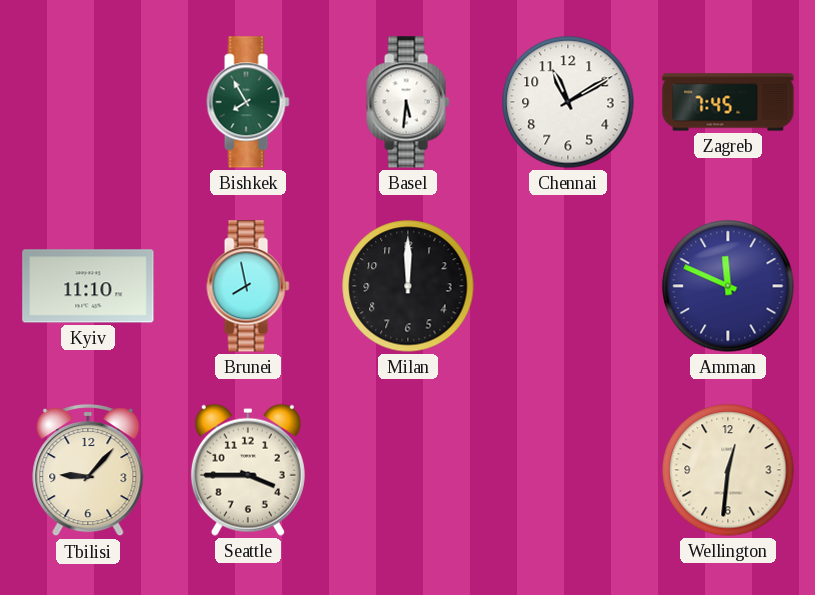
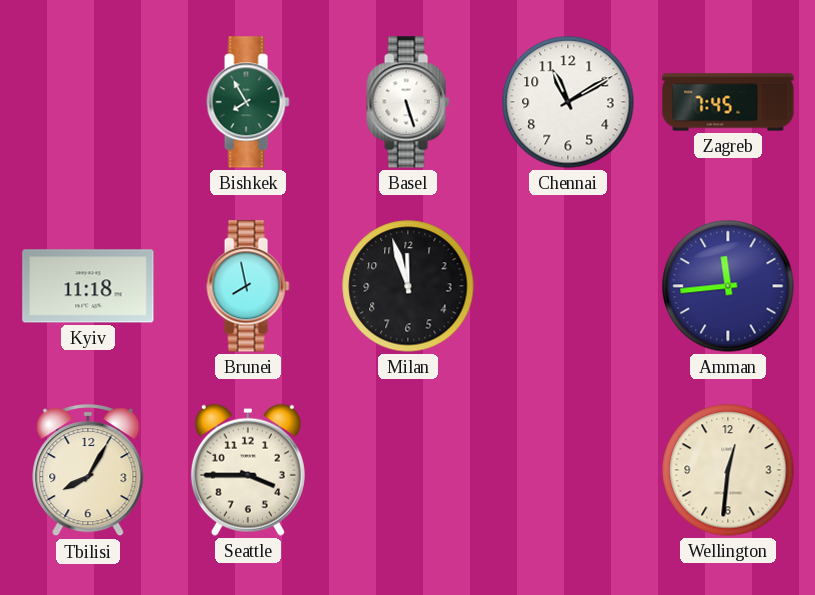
Basel: 5:31 -> 5:27 (408, 102)
Kyiv: 11:10 -> 11:18 (88, 286)
Milan: 12:00 -> 11:57 (408, 286)
Amman: 11:49 -> 11:44 (728, 286)
Tbilisi: 9:07 -> 8:05 (88, 471)
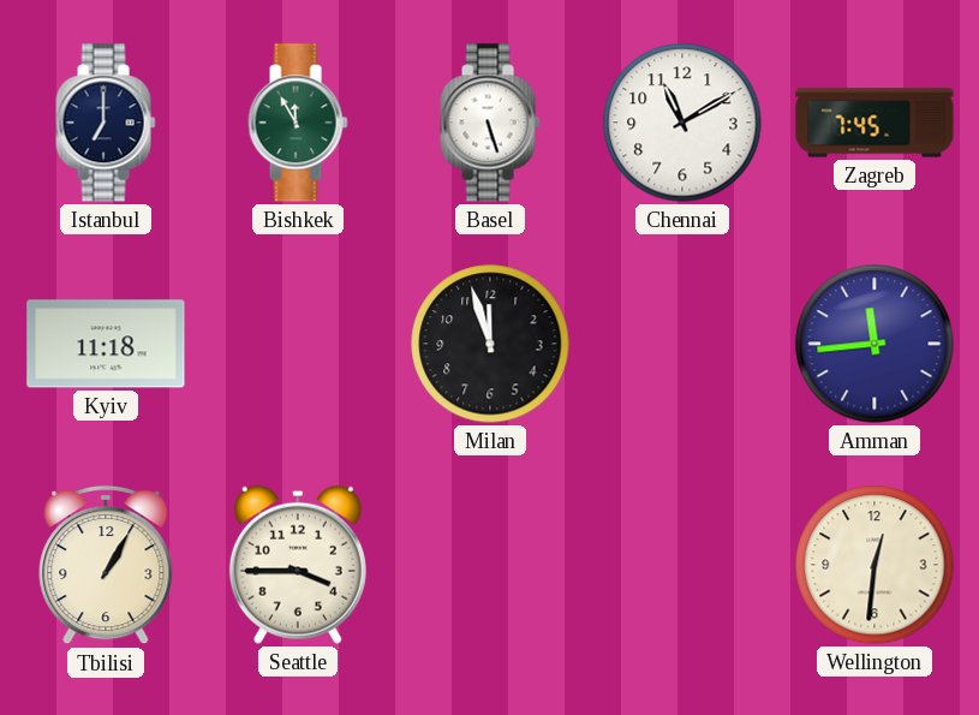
Istanbul: none -> 7:00 (106, 123)
Bishkek: 7:55 -> 11:55 (298, 123)
Brunei: 7:58 -> none (248, 286)
Tbilisi: 8:05 -> 1:05 (106, 566)
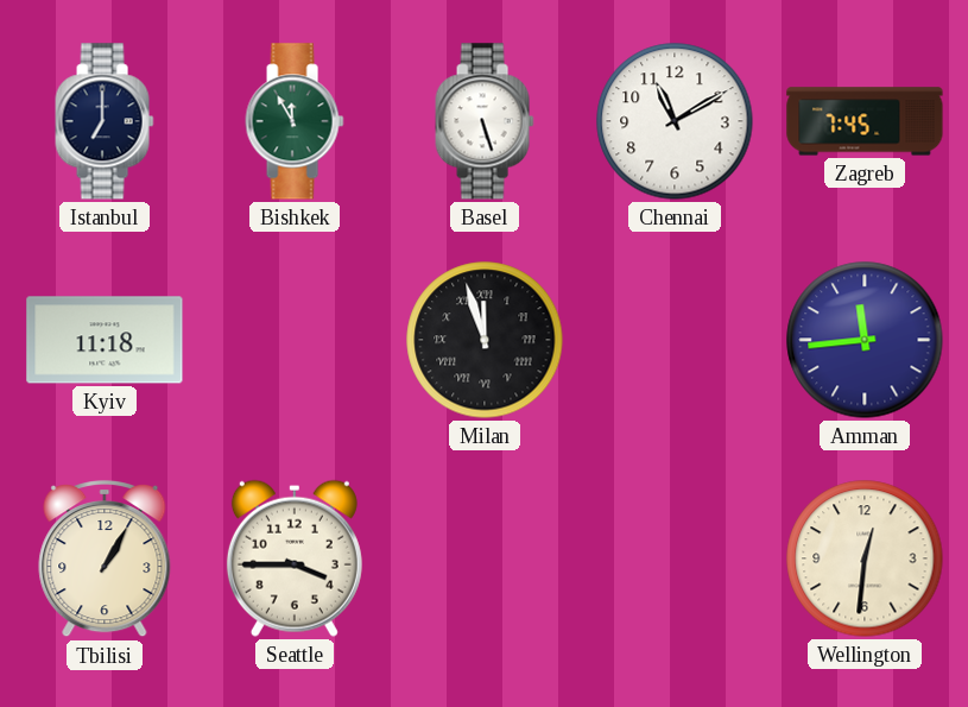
Milan numerals: Arabic -> Roman (485, 340)
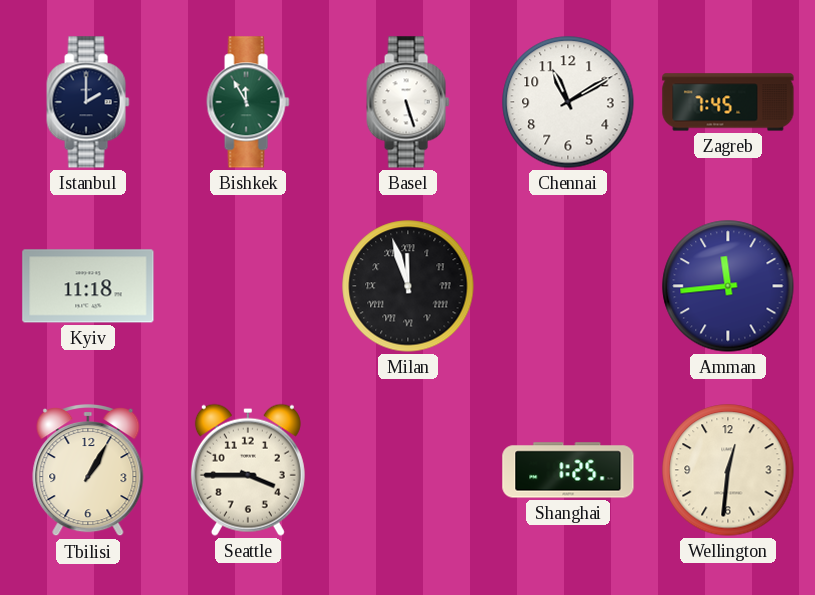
Istanbul: 7:00 -> 2:00 (88, 102)
Shanghai: none -> 1:25 (568, 470)
